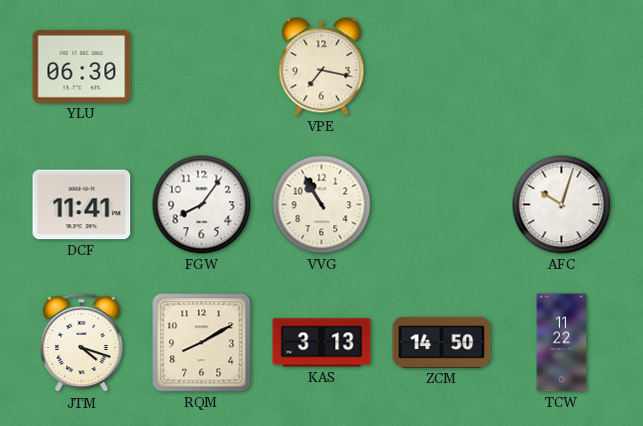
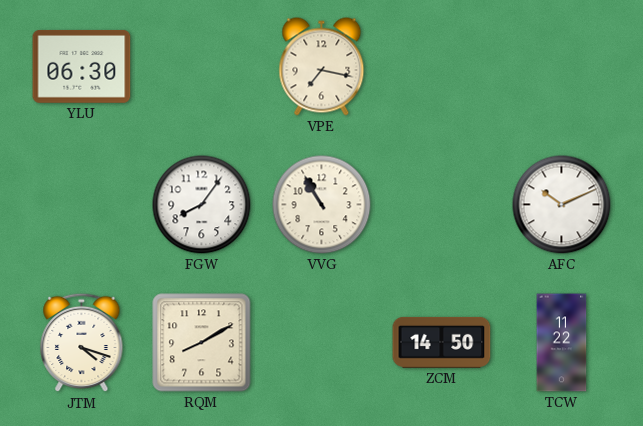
DCF: 11:41 -> none (82, 205)
AFC: 10:03 -> 10:11 (562, 205)
KAS: 3:13 -> none (322, 343)
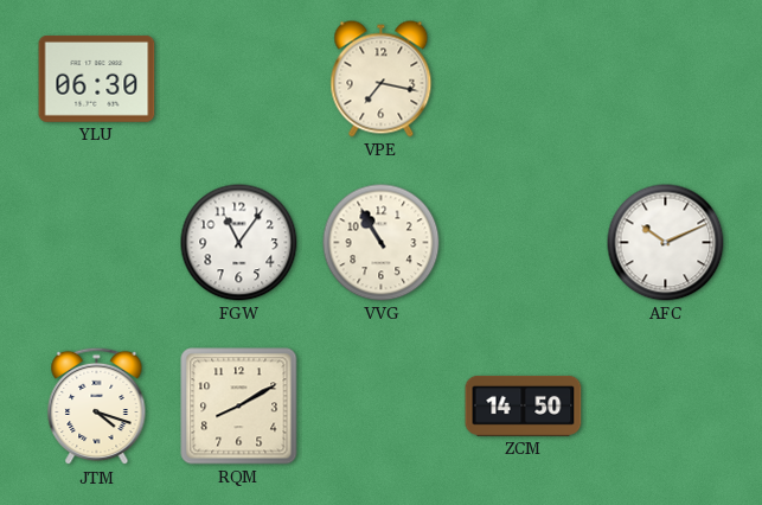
FGW: 8:06 -> 11:06 (239, 243)
TCW: 11:22 -> none (562, 343)
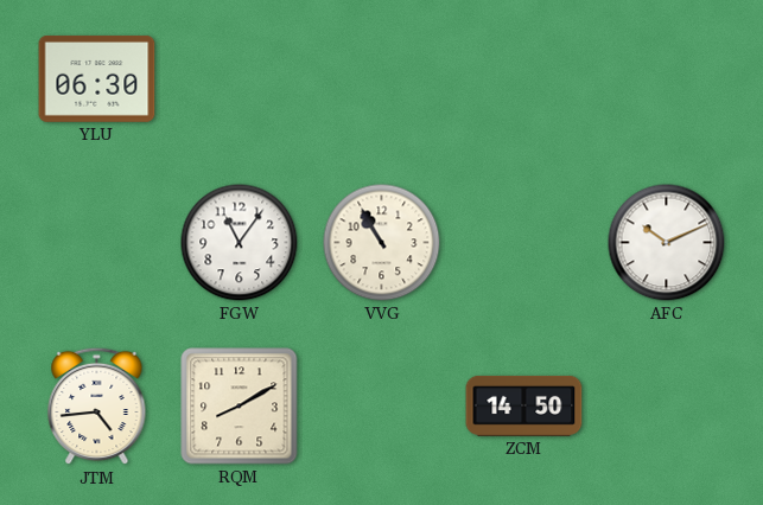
VPE: 7:17 -> none (382, 79)
JTM: 4:18 -> 4:44 (97, 407)
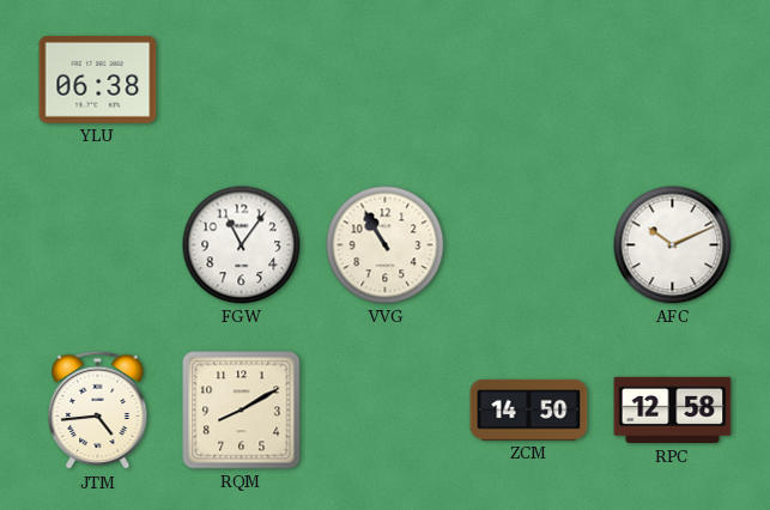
YLU: 06:30 -> 06:38 (98, 79)
RPC: none -> 12:58 (673, 411)
